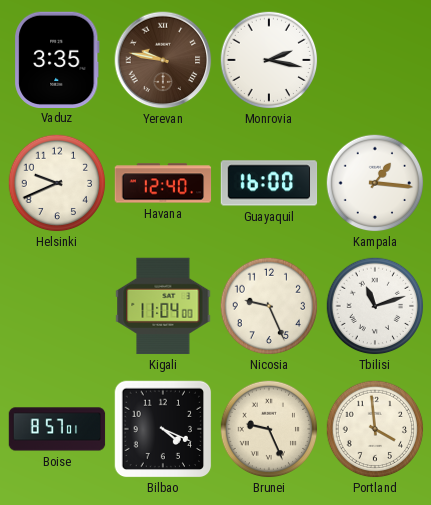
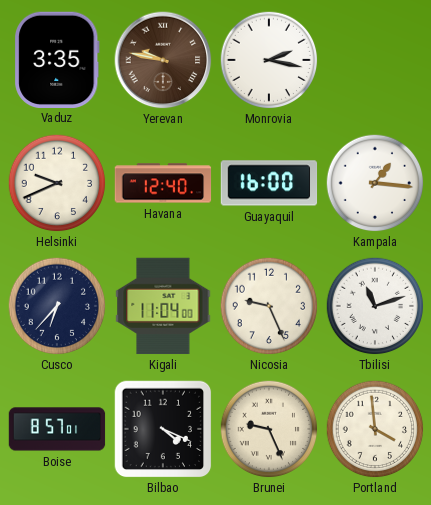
Cusco: none -> 6:37 (57, 306)
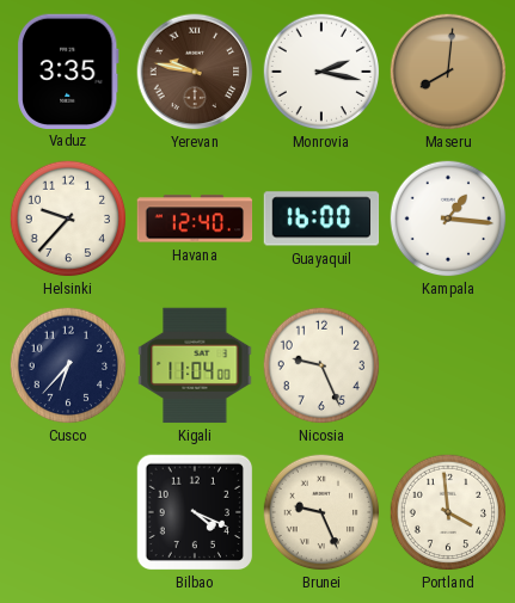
Maseru: none -> 8:01 (448, 72)
Helsinki: 9:41 -> 9:37 (68, 219)
Tbilisi: 11:12 -> none (375, 306)
Boise: 8:57 -> none (57, 429)
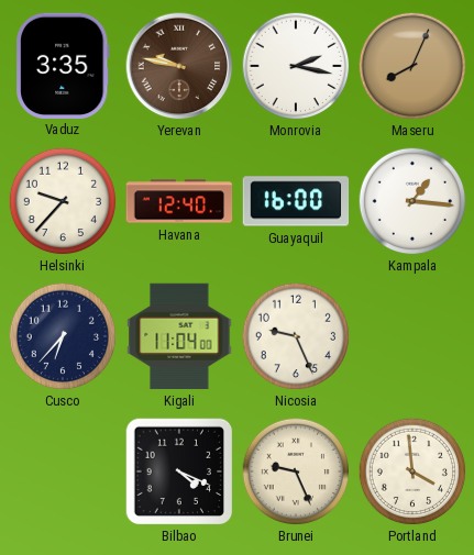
Maseru: 8:01 -> 8:04 (412, 66)
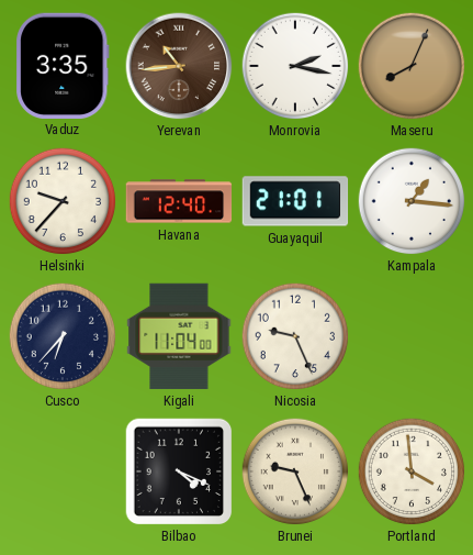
Yerevan: 9:47 -> 10:44 (179, 66)
Guayaquil: 16:00 -> 21:01 (295, 201)
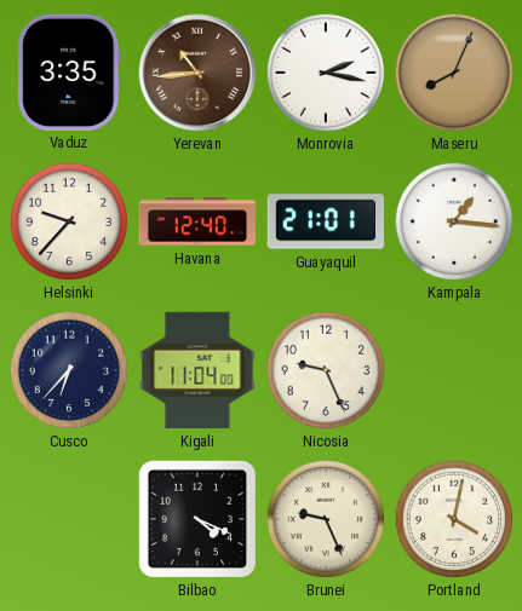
Portland: 3:59 -> 4:02 (454, 519)
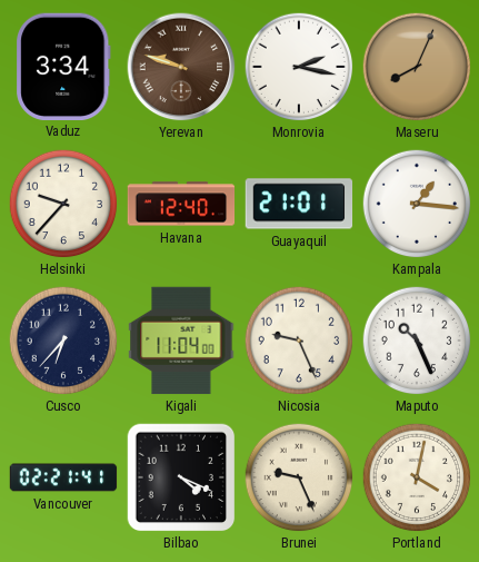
Vaduz: 3:35 -> 3:34 (64, 66)
Yerevan: 10:44 -> 9:48 (181, 67)
Maputo: none -> 10:26 (417, 341)
Vancouver: none -> 02:21 (63, 477)
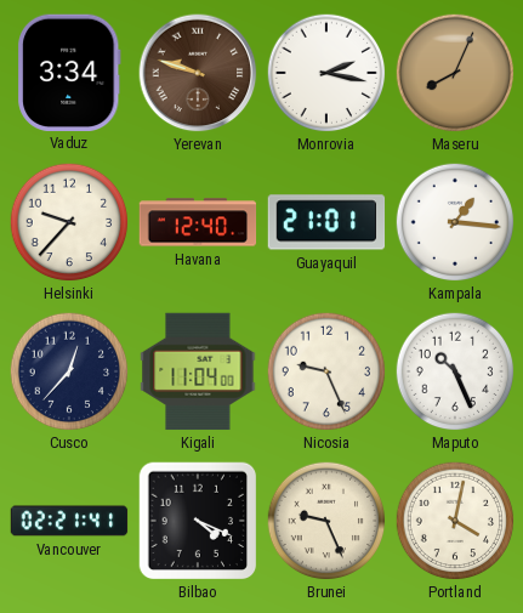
Cusco: 6:37 -> 12:37 (69, 371)
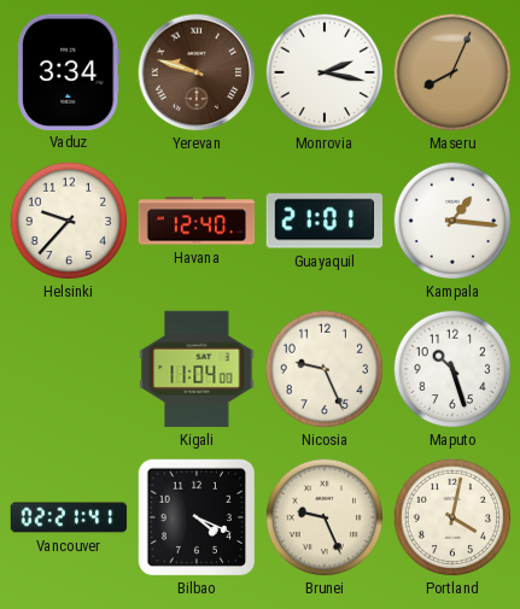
Cusco: 12:37 -> none (69, 371)
Maputo: 10:26 -> 10:27 (452, 369)
